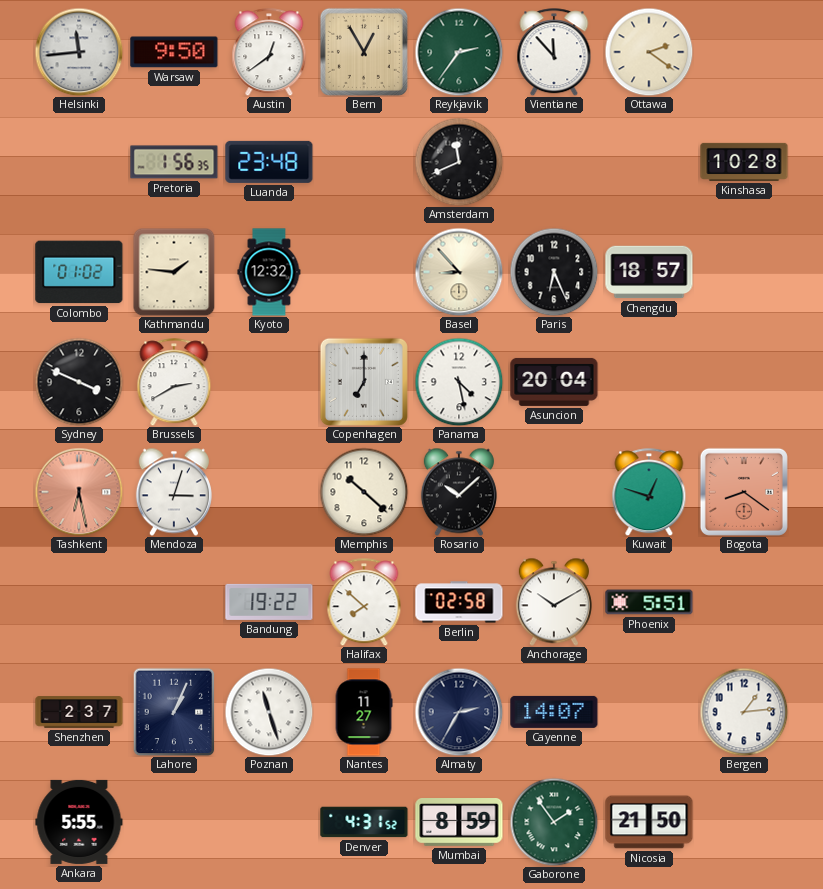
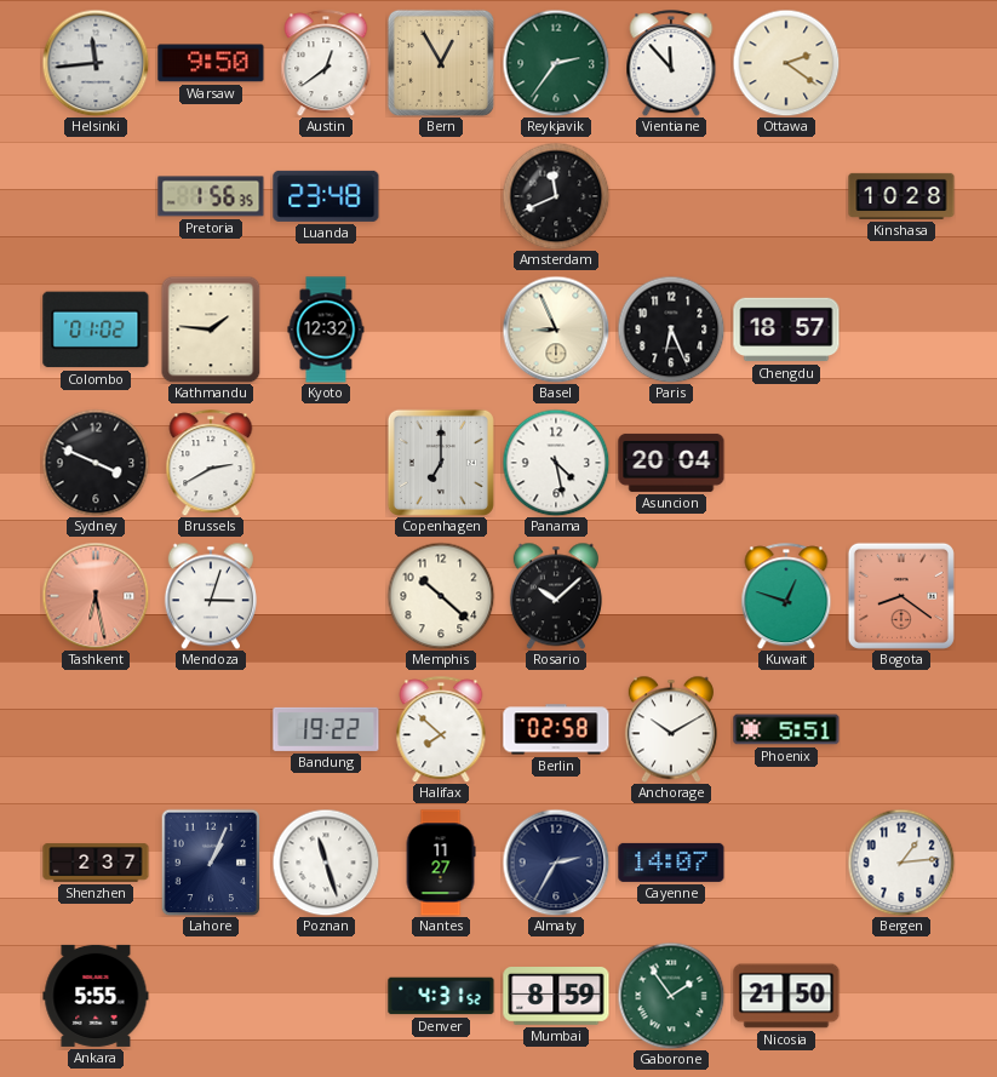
Basel: 8:53 -> 8:56 (556, 330)
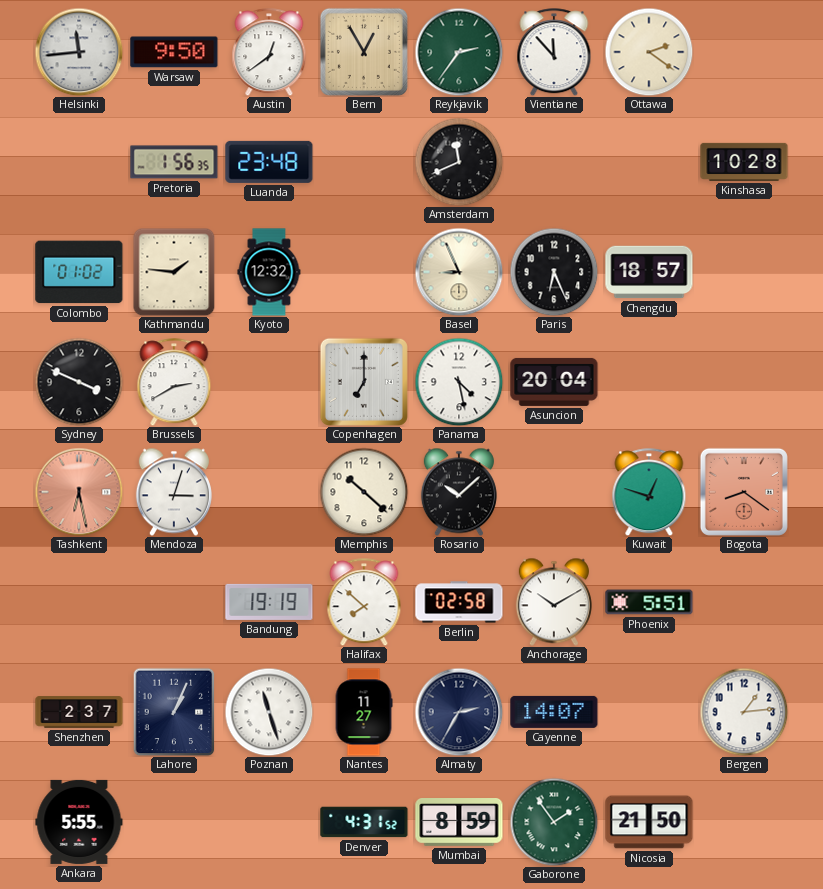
Bandung: 19:22 -> 19:19 (269, 602)
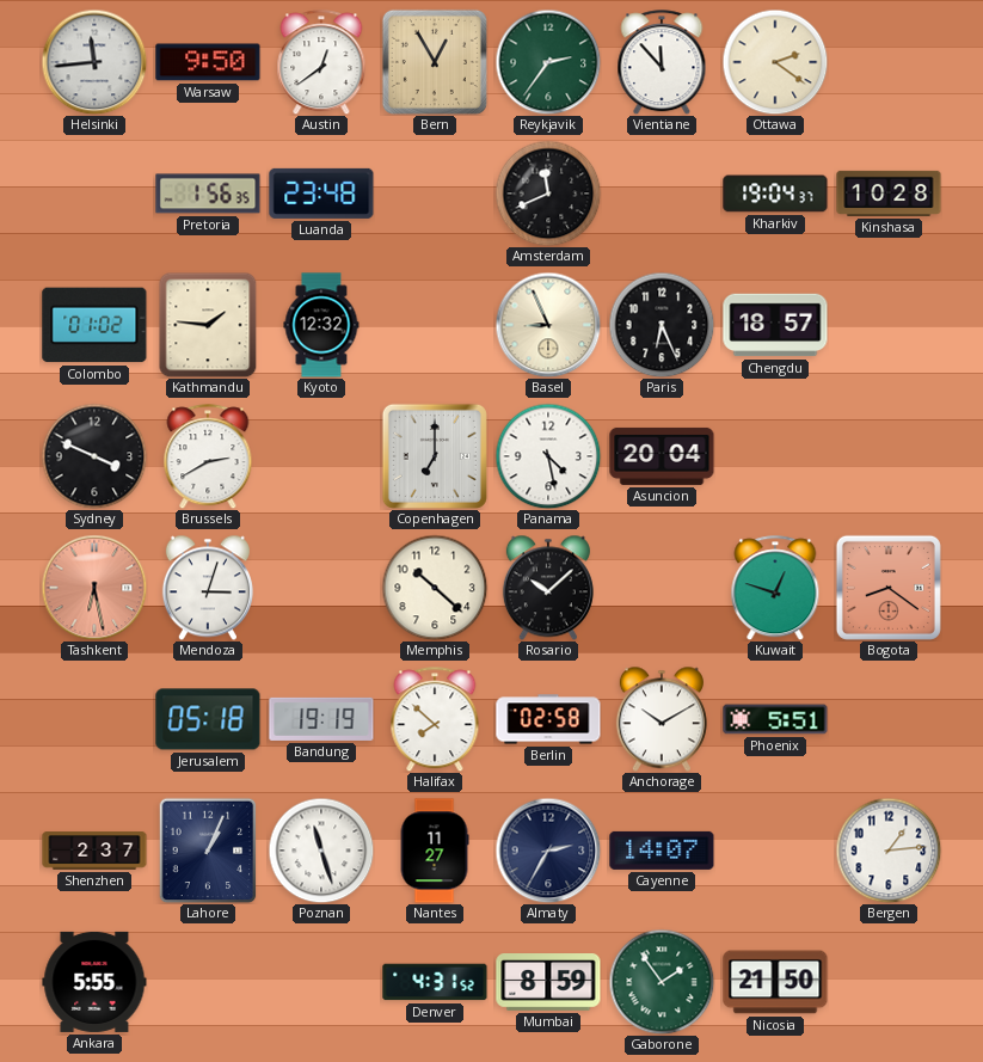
Kharkiv: none -> 19:04 (775, 194)
Jerusalem: none -> 05:18 (208, 719)
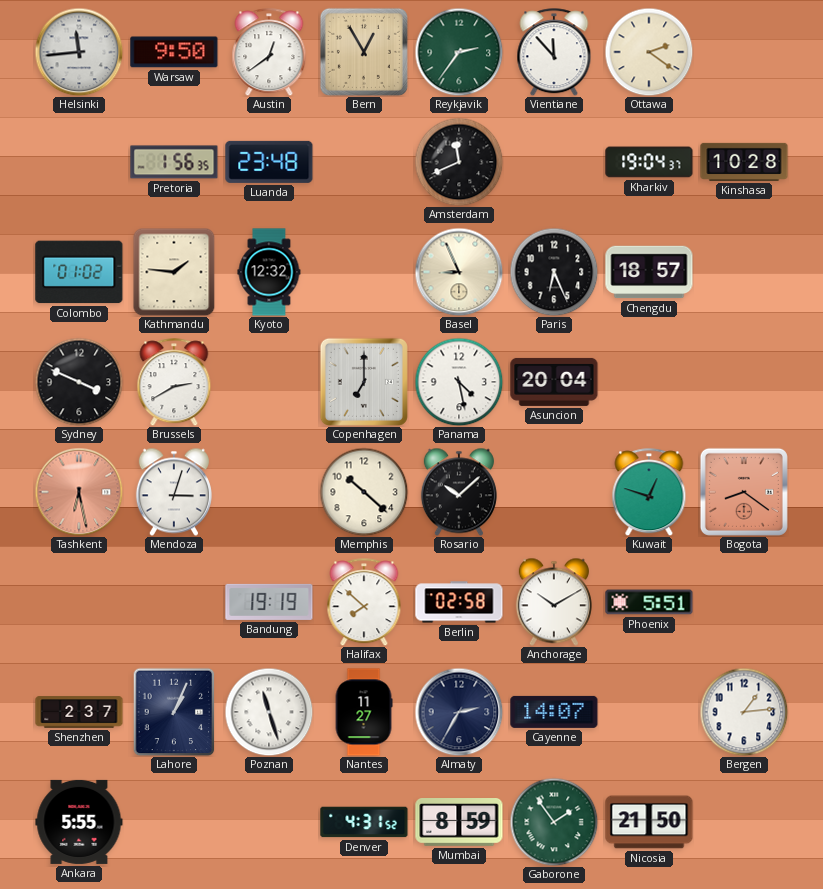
Jerusalem: 05:18 -> none (208, 719)
